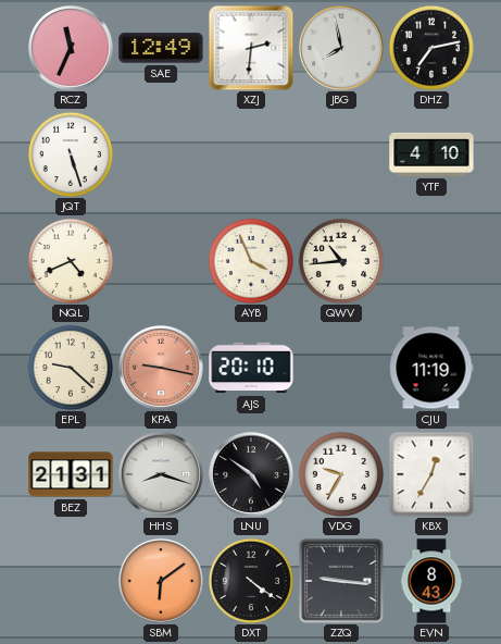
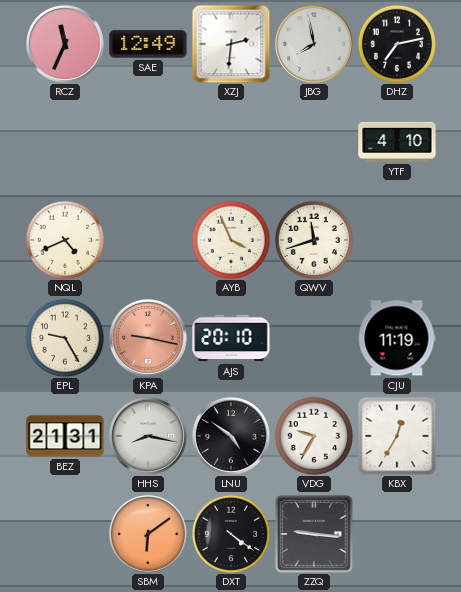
JQT: 5:27 -> none (70, 153)
QWV: 10:44 -> 11:42 (313, 239)
EPL: 9:22 -> 9:25 (64, 337)
HHS: 8:18 -> 8:17 (148, 436)
EVN: 8:43 -> none (431, 581)
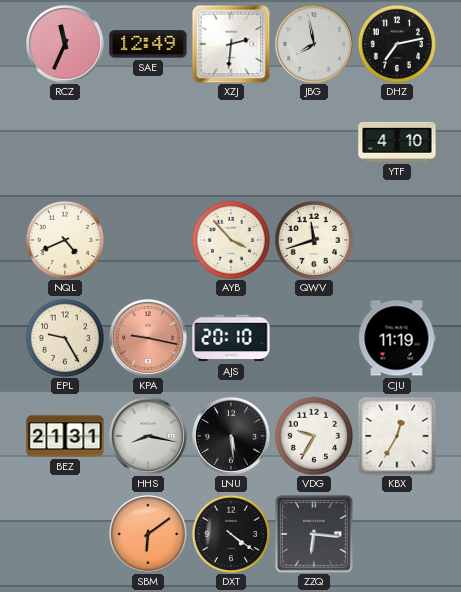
AYB: 3:56 -> 3:53 (230, 239)
LNU: 4:51 -> 5:29 (231, 436)
ZZQ: 9:16 -> 6:16 (314, 534)
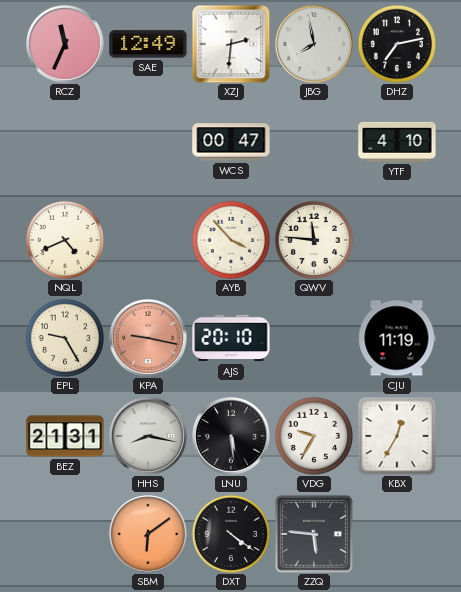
WCS: none -> 00:47 (231, 142)
QWV: 11:42 -> 11:46 (313, 239)
ZZQ: 6:16 -> 5:46 (314, 534)
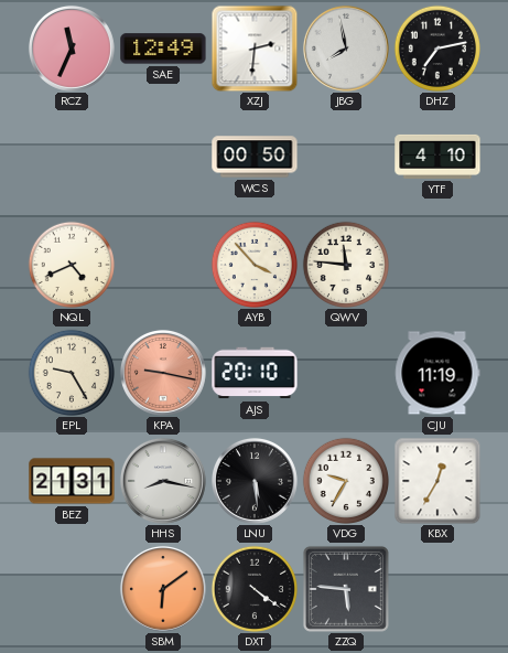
WCS: 00:47 -> 00:50 (255, 157)
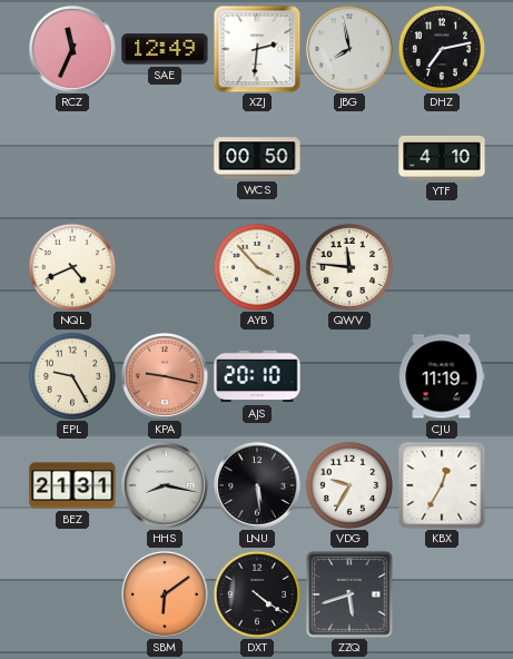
ZZQ: 5:46 -> 5:42 (349, 594)
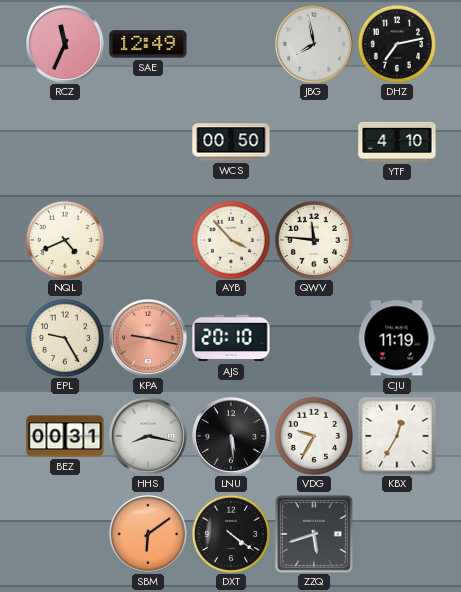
XZJ: 2:31 -> none (257, 49)
BEZ: 21:31 -> 00:31 (65, 436)
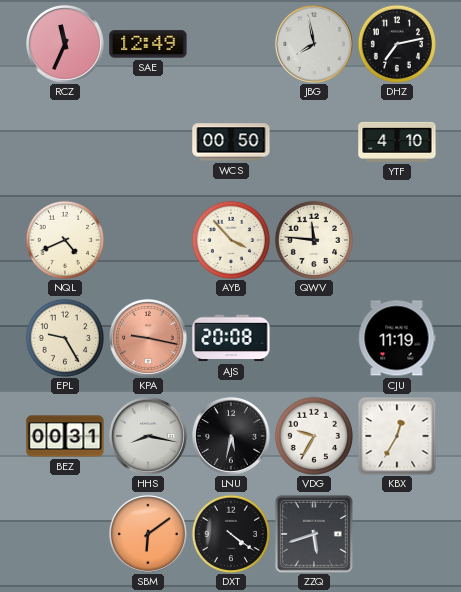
AJS: 20:10 -> 20:08 (231, 338)
LNU: 5:29 -> 5:32 (231, 436)
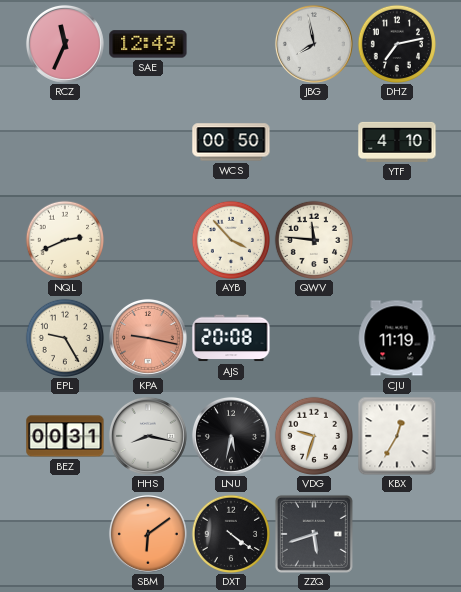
NQL: 4:41 -> 2:41 (64, 239)
VDG: 9:35 -> 9:33 (313, 435)
